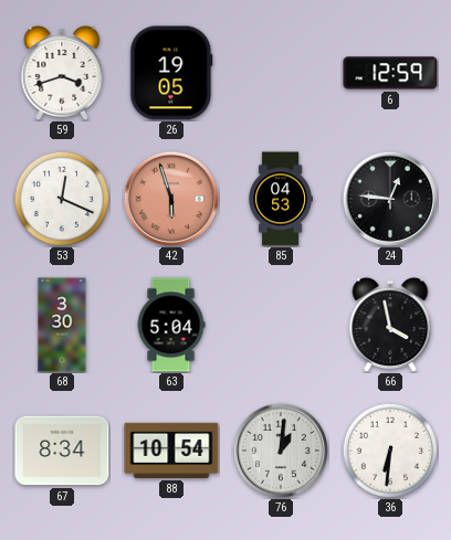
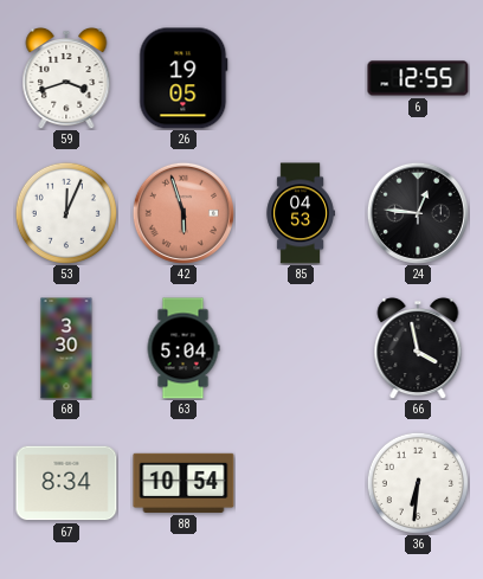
6: 12:59 -> 12:55 (418, 78)
53: 12:19 -> 12:04 (66, 213)
76: 1:01 -> none (281, 451)
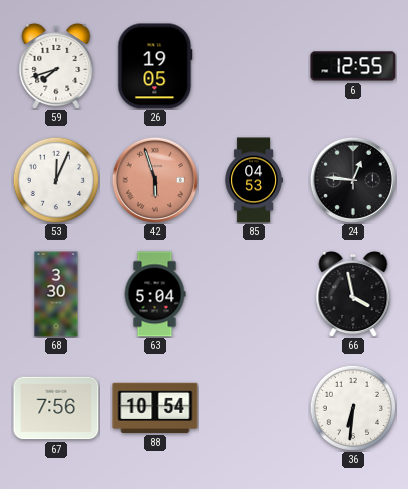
59: 3:42 -> 7:42 (56, 66)
67: 8:34 -> 7:56 (56, 408)
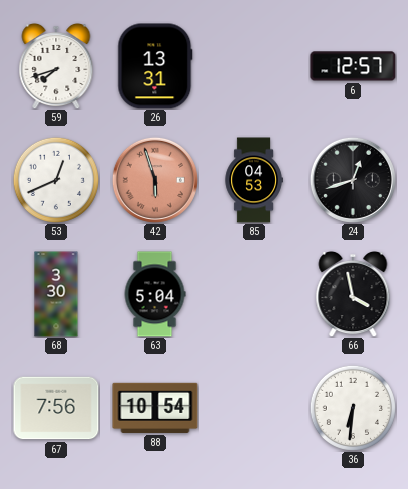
26: 19:05 -> 13:31 (155, 66)
6: 12:55 -> 12:57 (353, 66)
53: 12:04 -> 12:41 (56, 180)
24: 12:46 -> 12:42 (353, 180)
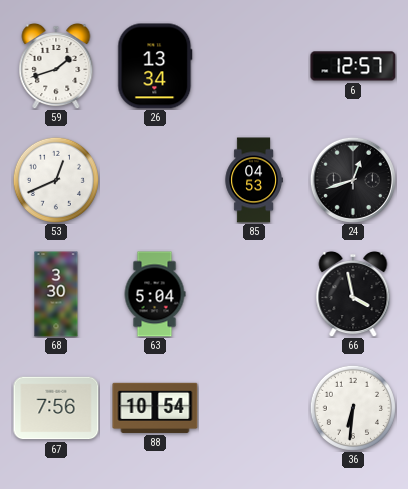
59: 7:42 -> 1:42 (56, 66)
26: 13:31 -> 13:34 (155, 66)
42: 5:57 -> none (155, 180)
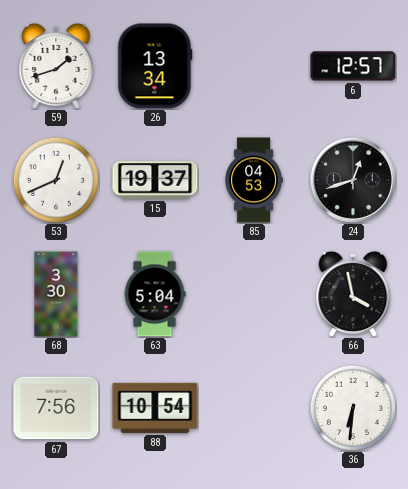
15: none -> 19:37 (155, 180)
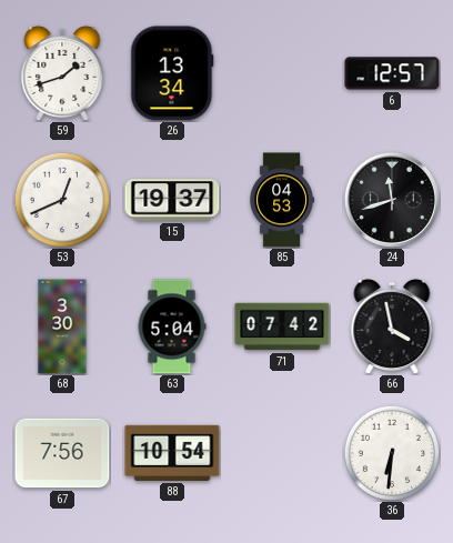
24: 12:42 -> 11:42 (392, 200)
71: none -> 07:42 (282, 326)
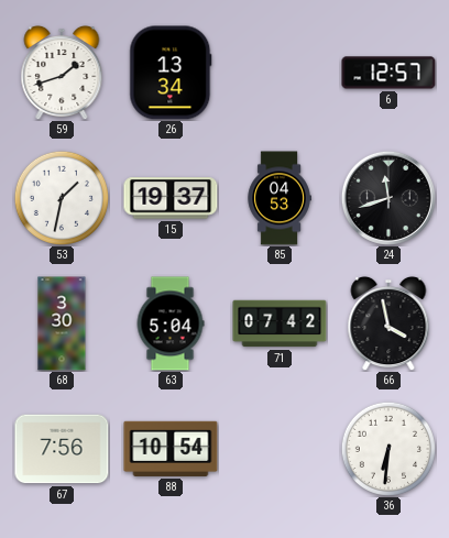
53: 12:41 -> 1:32 (62, 198)
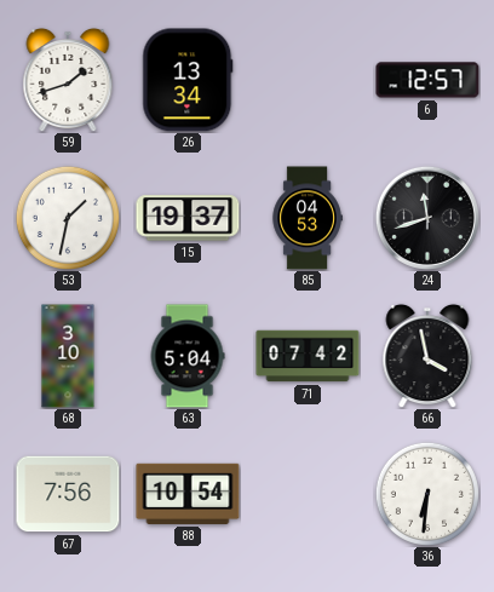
68: 3:30 -> 3:10 (68, 356)
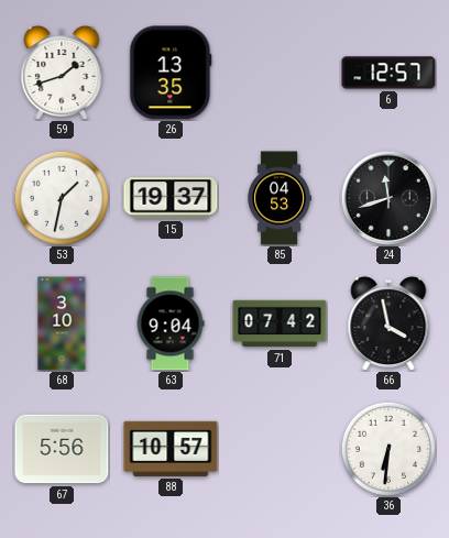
26: 13:34 -> 13:35 (171, 73)
63: 5:04 -> 9:04 (171, 323)
67: 7:56 -> 5:56 (62, 449)
88: 10:54 -> 10:57 (171, 449)
